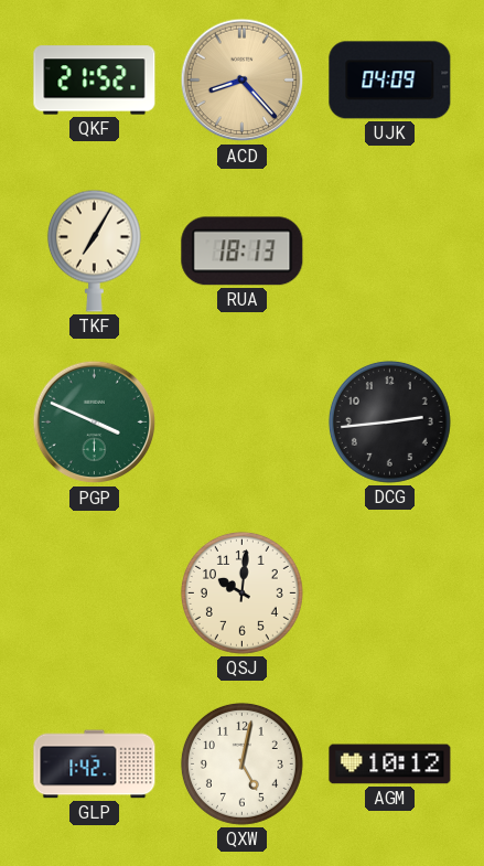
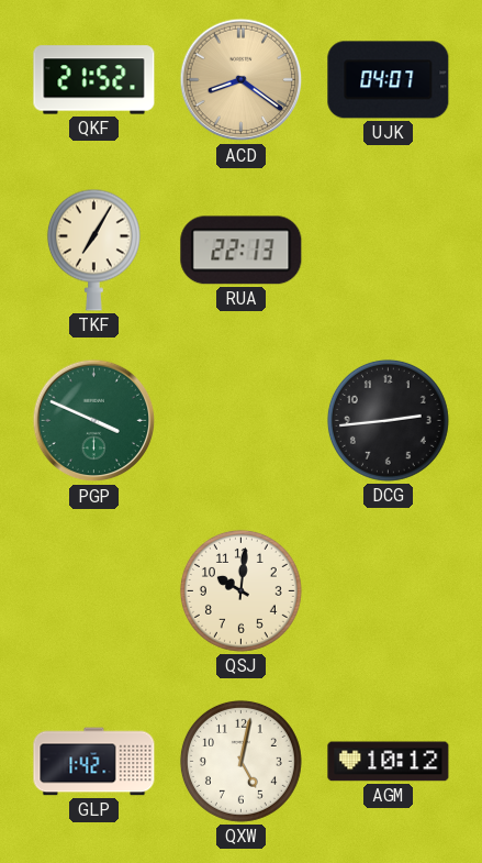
ACD: 8:23 -> 8:21 (242, 80)
UJK: 04:09 -> 04:07 (389, 80)
RUA: 18:13 -> 22:13 (242, 251)
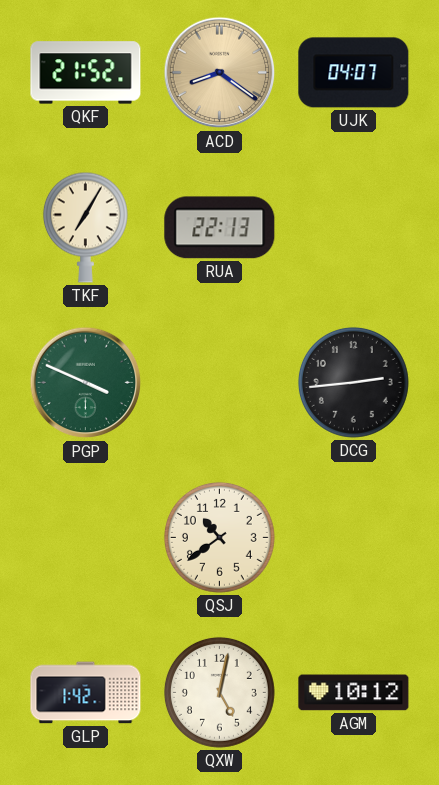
QSJ: 10:01 -> 10:39 (219, 537)
